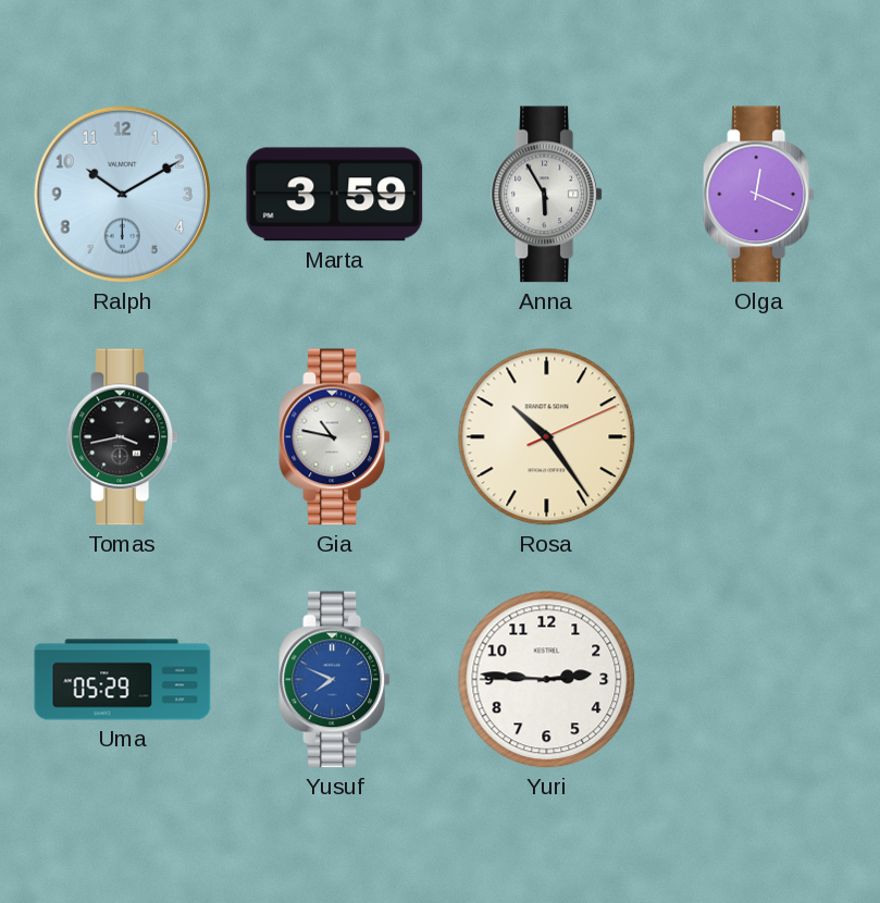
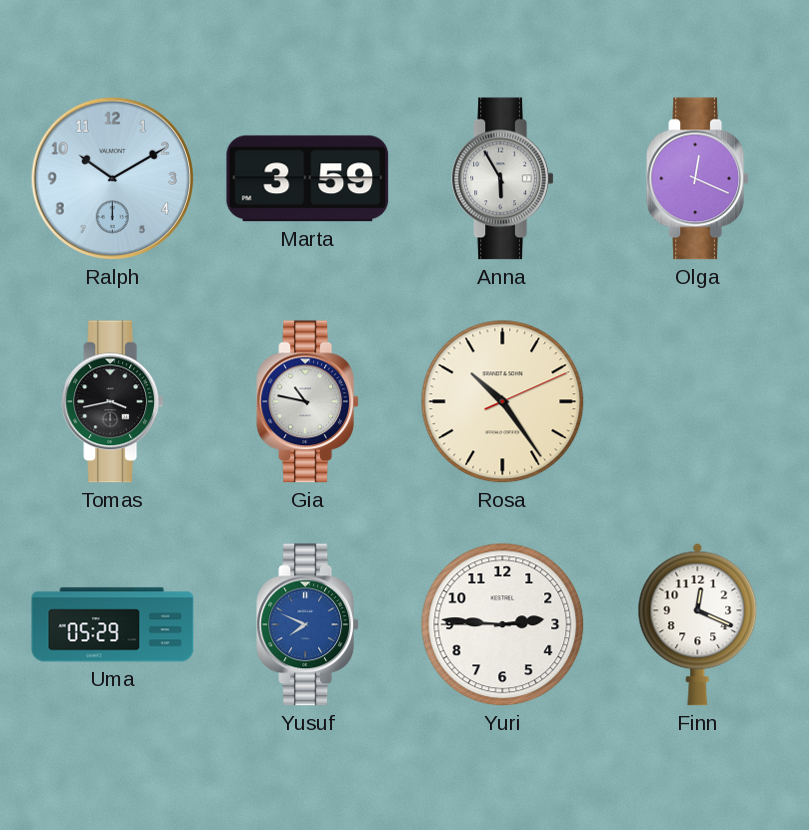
Finn: none -> 12:19 (698, 624)
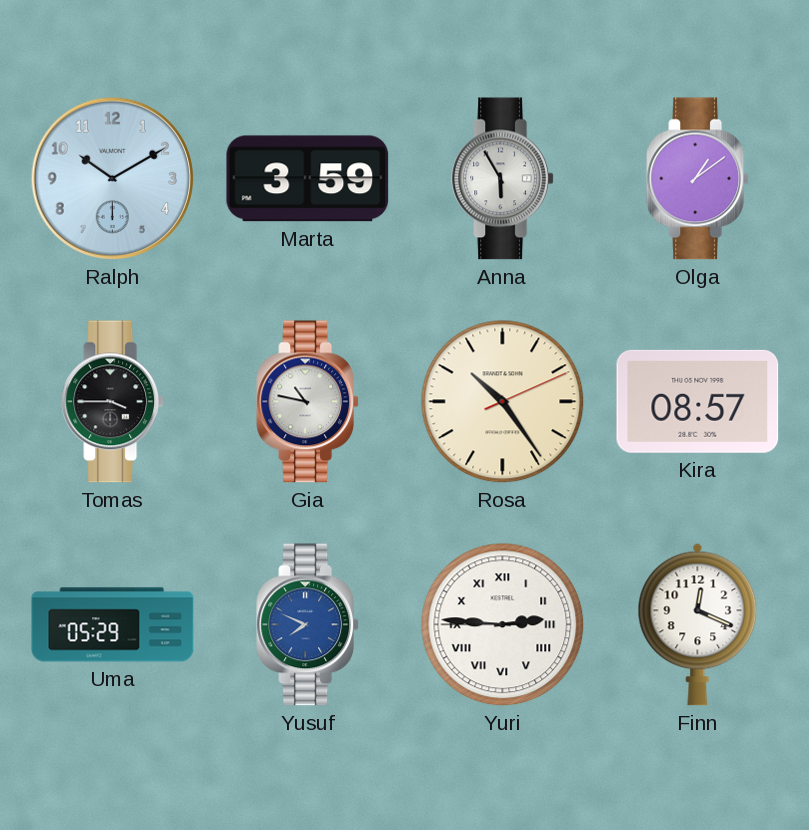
Olga: 12:19 -> 1:09 (698, 179)
Tomas: 3:43 -> 3:45 (113, 402)
Kira: none -> 08:57 (698, 401)
Yuri numerals: Arabic -> Roman (503, 625)
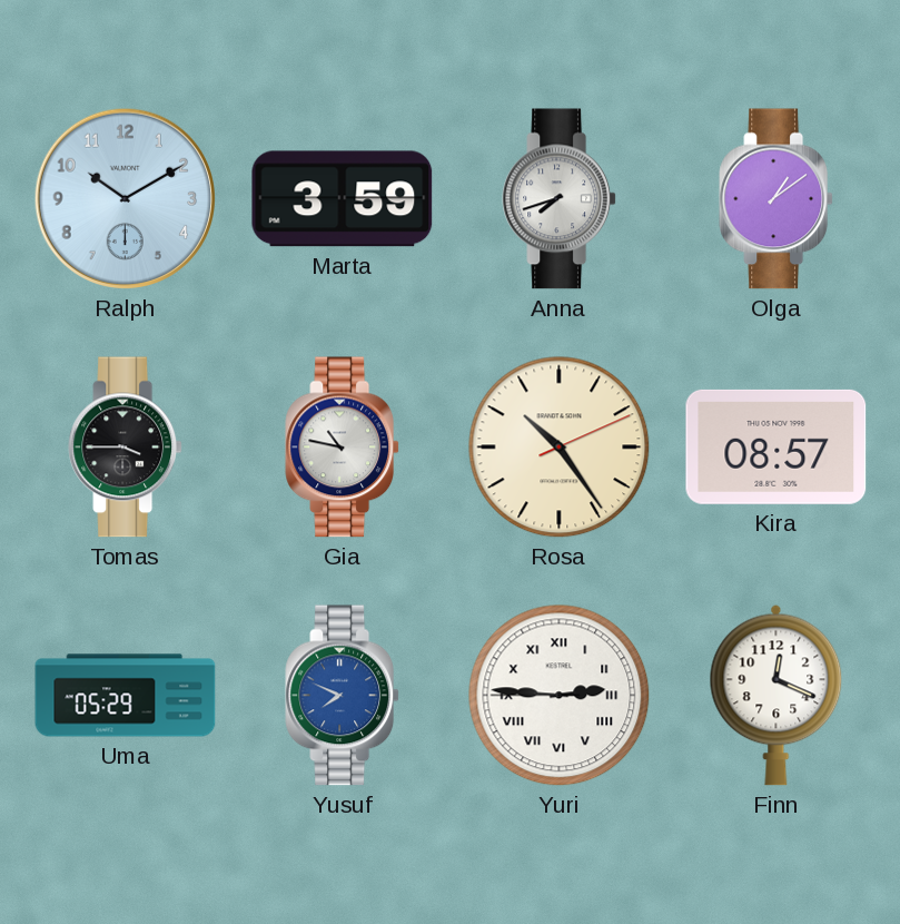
Anna: 5:55 -> 7:42 (560, 199)
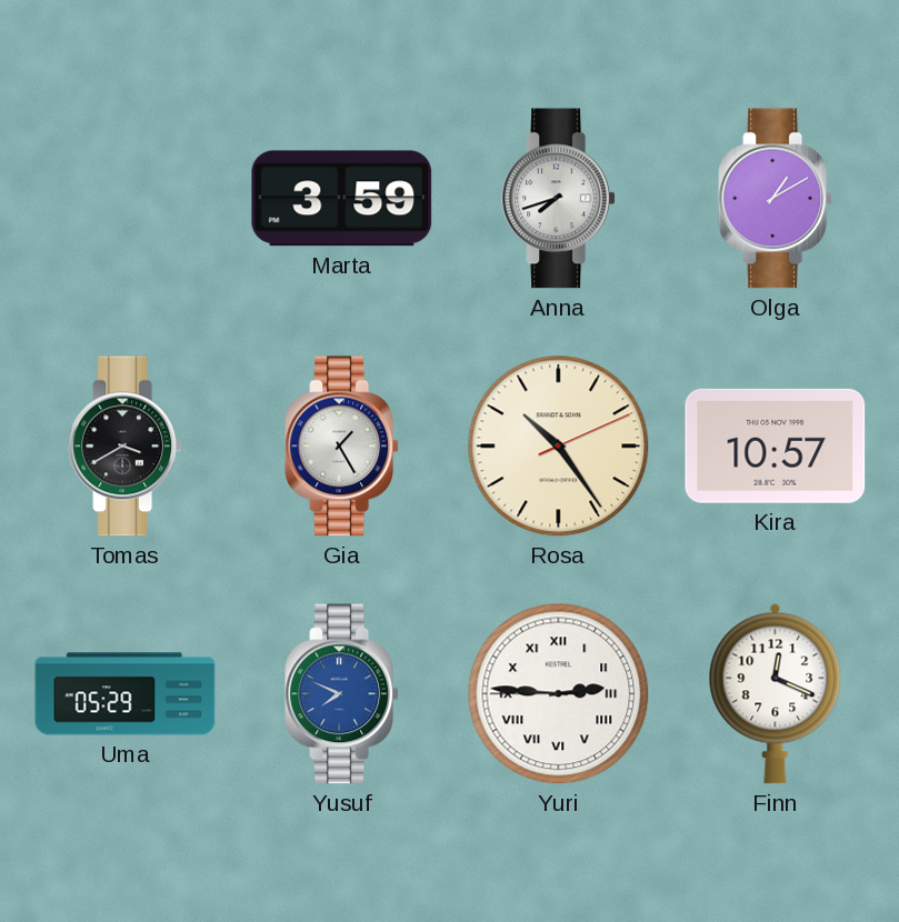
Ralph: 10:10 -> none (126, 199)
Olga: 1:09 -> 1:10 (776, 199)
Tomas: 3:45 -> 3:40 (126, 447)
Gia: 10:47 -> 1:25 (342, 447)
Kira: 08:57 -> 10:57 (776, 445)
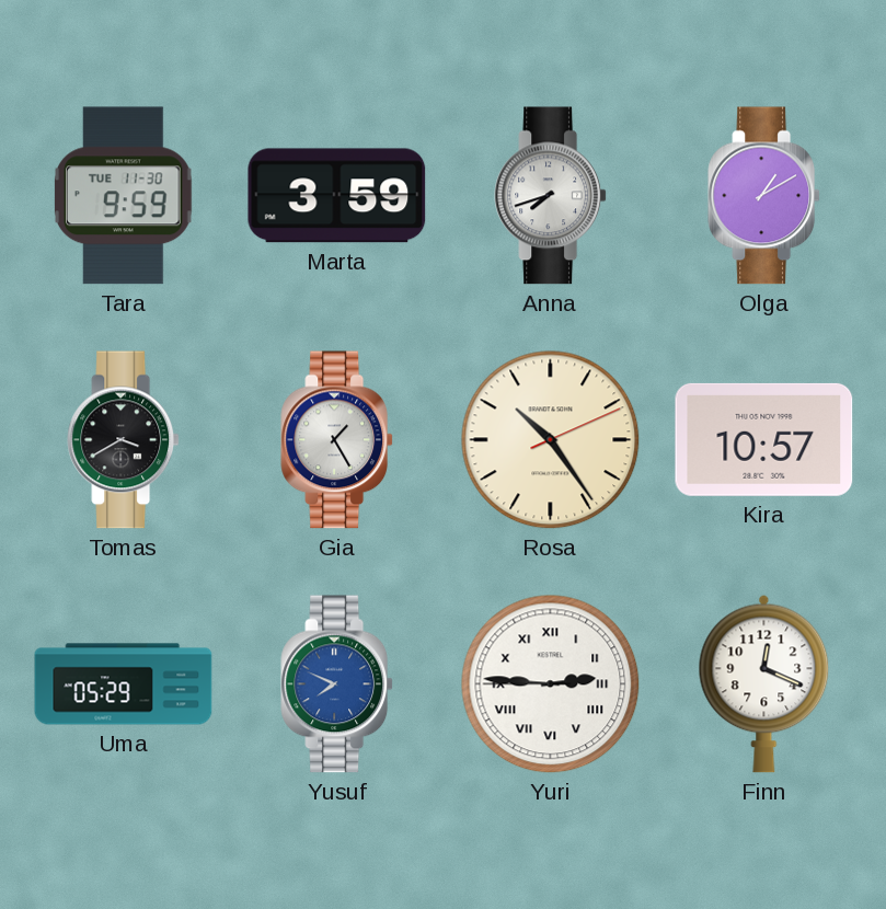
Tara: none -> 9:59 (124, 196)
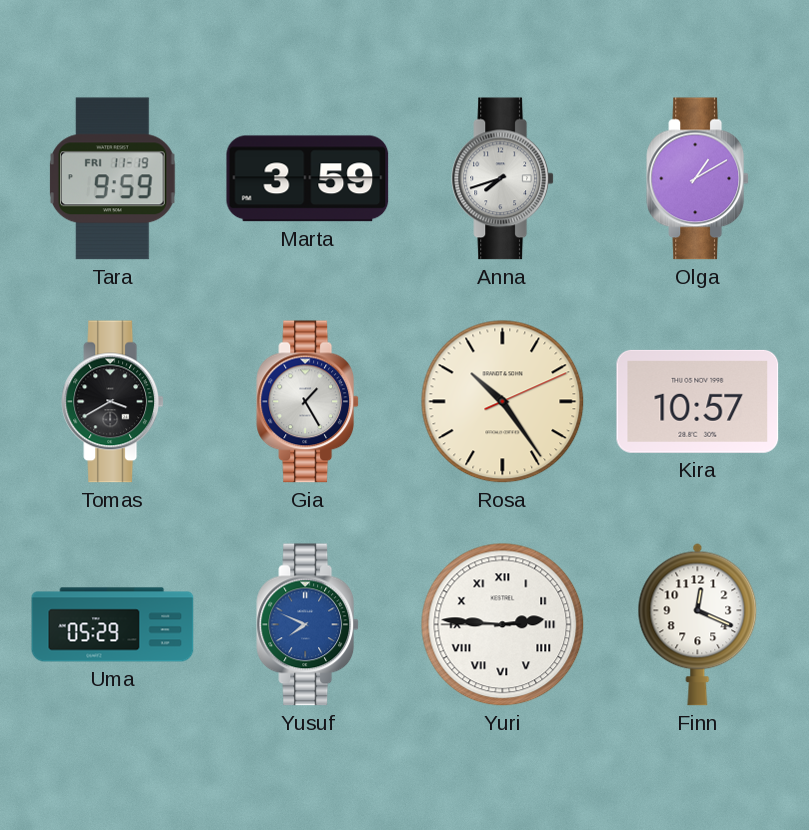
Tara date: TUE 11-30 -> FRI 11-19 (113, 179)
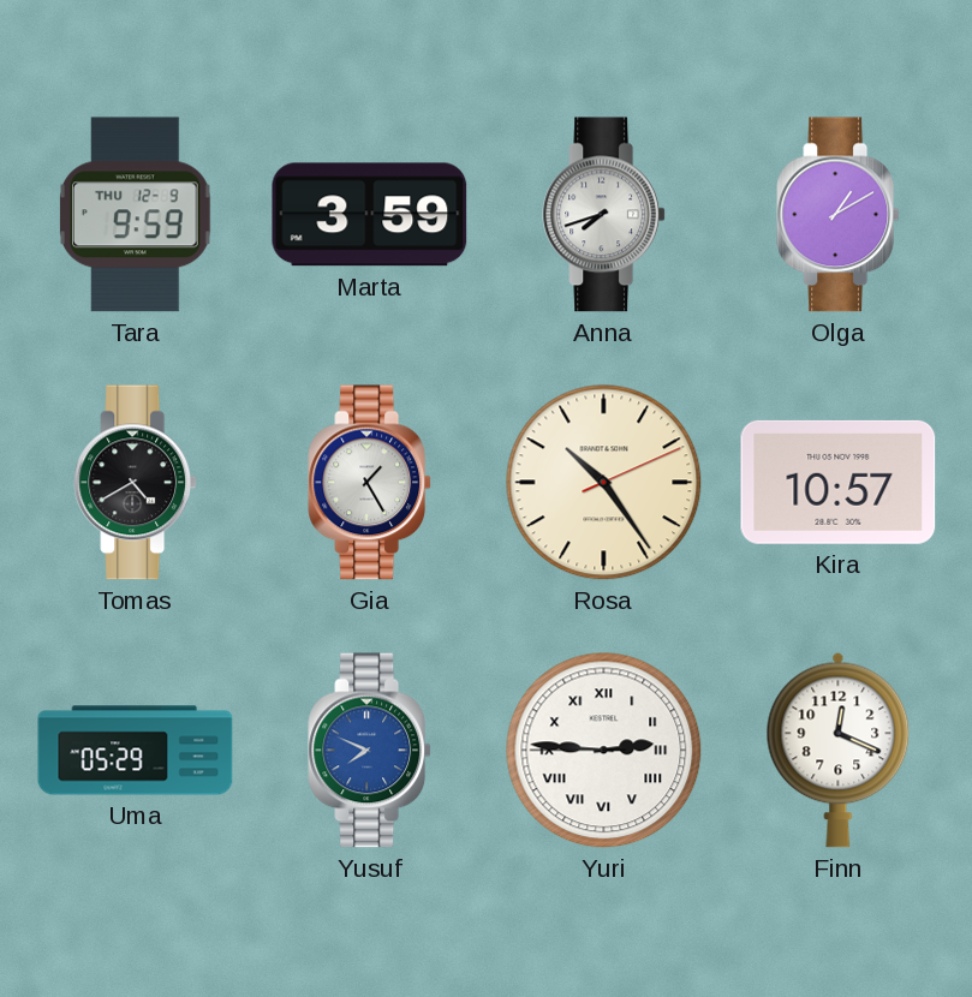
Tara date: FRI 11-19 -> THU 12-9 (136, 215)
Tomas: 3:40 -> 4:40 (136, 483)
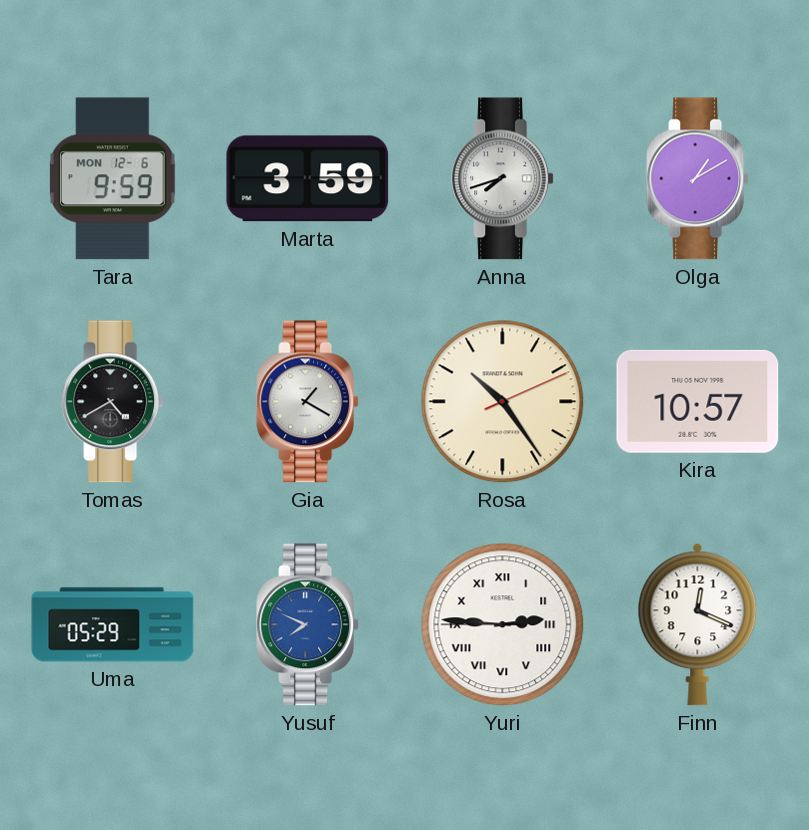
Tara date: THU 12-9 -> MON 12-6 (113, 179)
Gia: 1:25 -> 1:20 (308, 402)
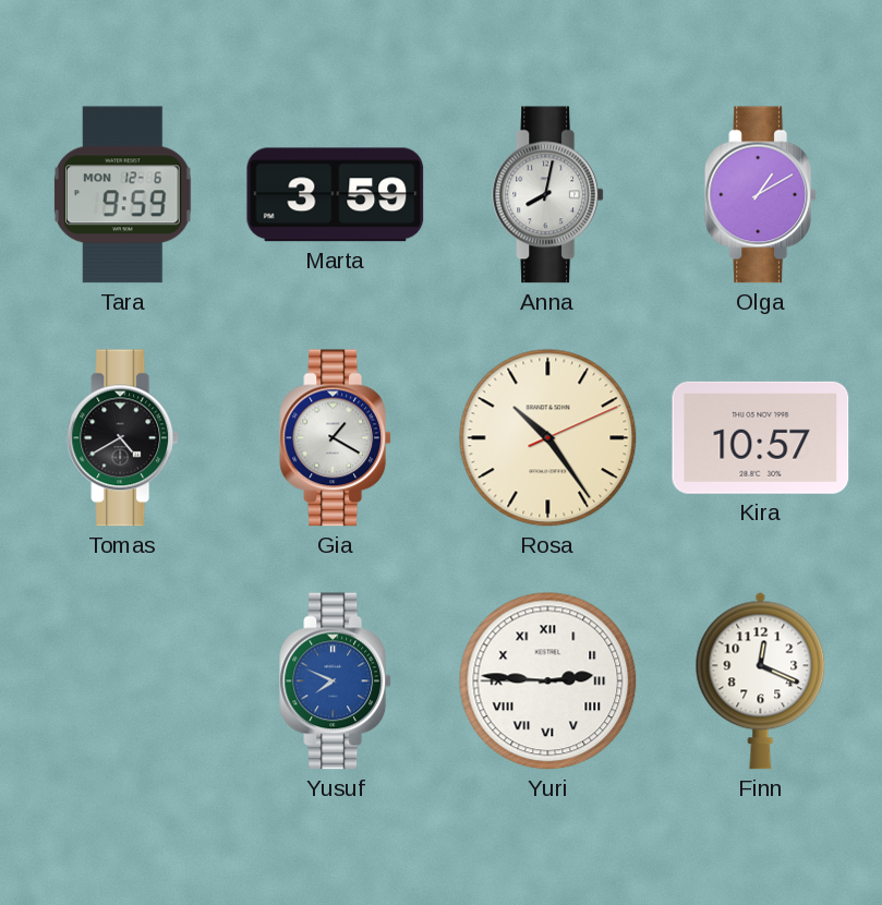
Anna: 7:42 -> 8:02 (548, 195)
Uma: 05:29 -> none (113, 625)
